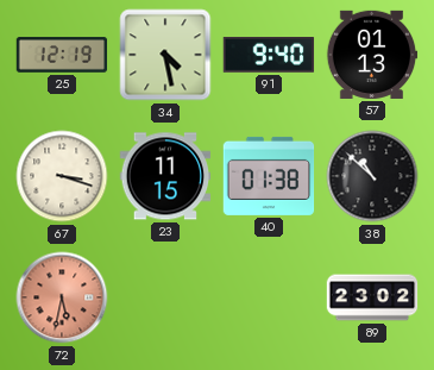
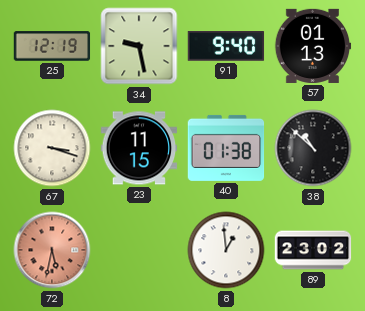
34: 4:28 -> 9:28 (139, 46)
8: none -> 12:59 (226, 250)
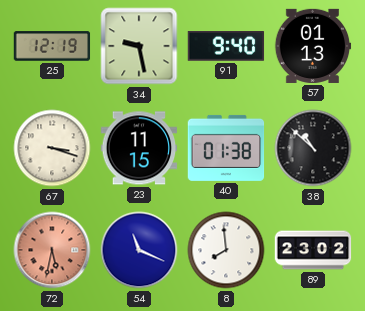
54: none -> 11:19 (139, 250)
8: 12:59 -> 7:59 (226, 250)
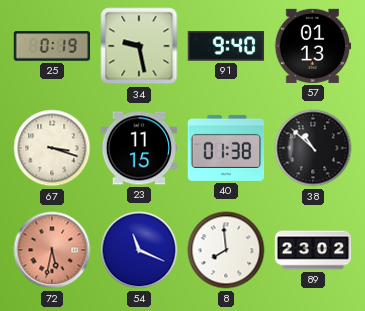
25: 12:19 -> 0:19 (52, 46)
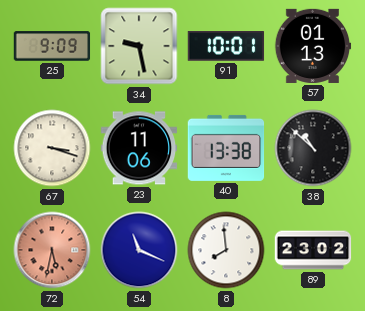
25: 0:19 -> 9:09 (52, 46)
91: 9:40 -> 10:01 (226, 47)
23: 11:15 -> 11:06 (139, 148)
40: 01:38 -> 13:38 (226, 148)
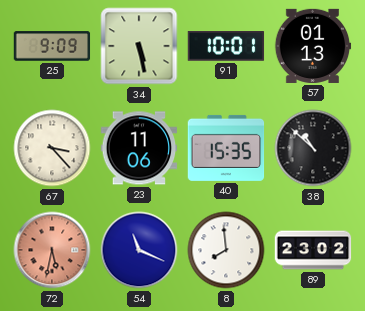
34: 9:28 -> 5:28 (139, 46)
67: 3:18 -> 3:23 (52, 148)
40: 13:38 -> 15:35 (226, 148)
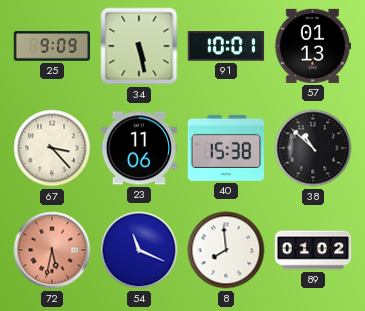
40: 15:35 -> 15:38 (226, 148)
89: 23:02 -> 01:02 (313, 250)
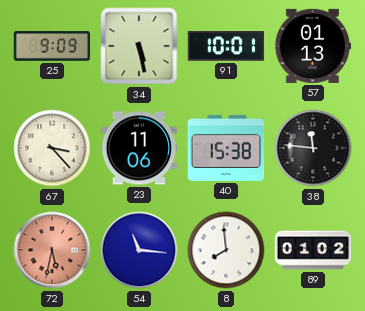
38: 10:52 -> 11:46 (313, 148)
54: 11:19 -> 11:16 (139, 250)
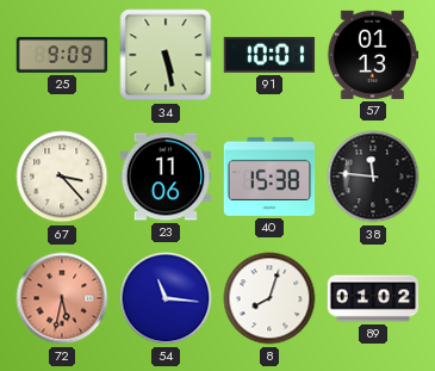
8: 7:59 -> 8:03 (269, 298)
